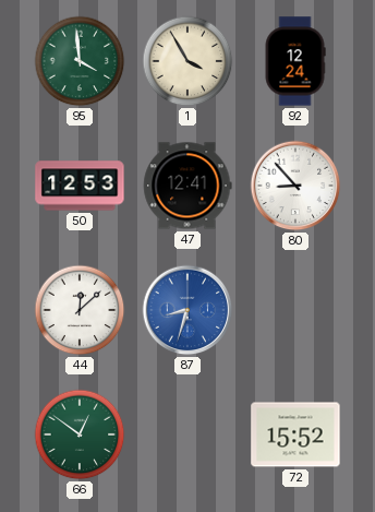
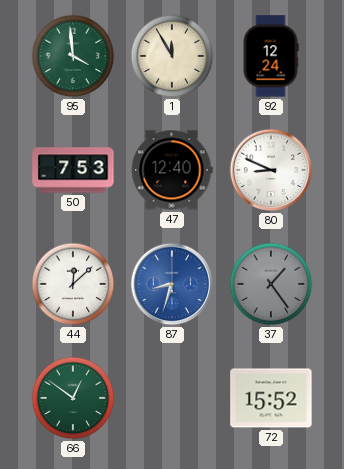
1: 3:55 -> 11:55 (172, 56)
50: 12:53 -> 7:53 (73, 170)
47: 12:41 -> 12:40 (172, 170)
80: 8:53 -> 8:49 (271, 170)
37: none -> 1:24 (271, 284)
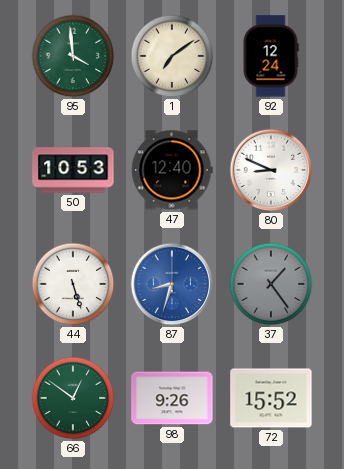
1: 11:55 -> 7:09 (172, 56)
50: 7:53 -> 10:53 (73, 170)
44: 12:08 -> 5:27 (73, 284)
98: none -> 9:26 (172, 398)
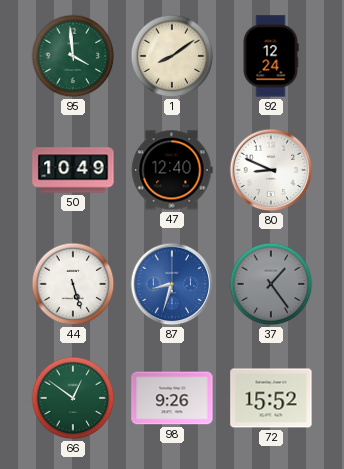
1: 7:09 -> 8:09 (172, 56)
50: 10:53 -> 10:49 (73, 170)
